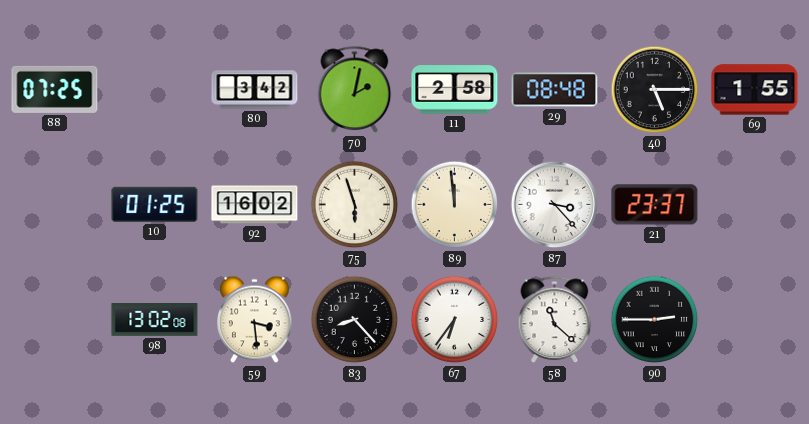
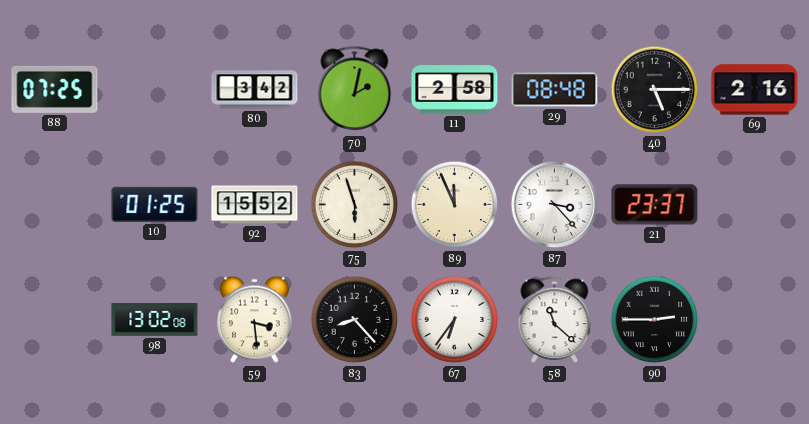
69: 1:55 -> 2:16 (755, 90)
92: 16:02 -> 15:52 (255, 205)
89: 11:59 -> 11:56 (455, 205)
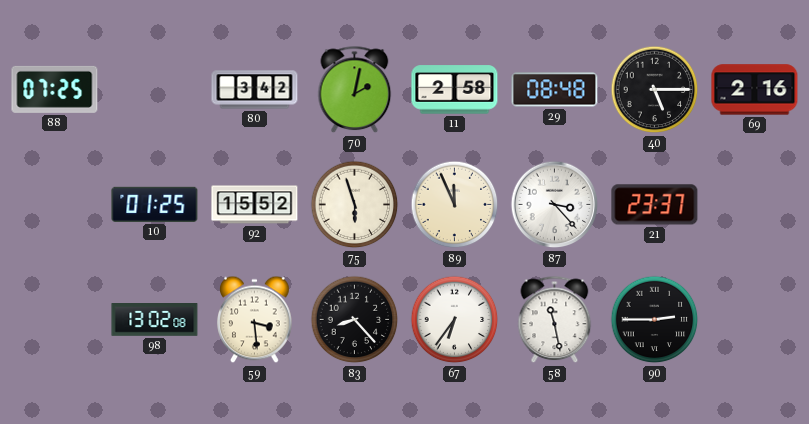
58: 11:22 -> 11:28 (555, 320)
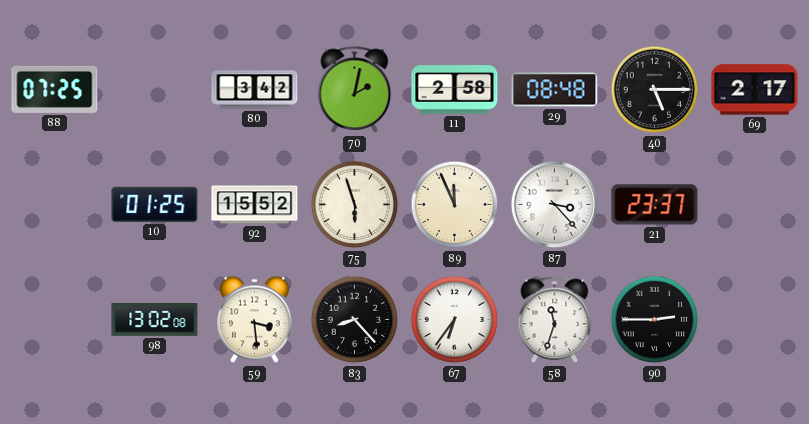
69: 2:16 -> 2:17 (755, 90)
58: 11:28 -> 11:33 (555, 320)
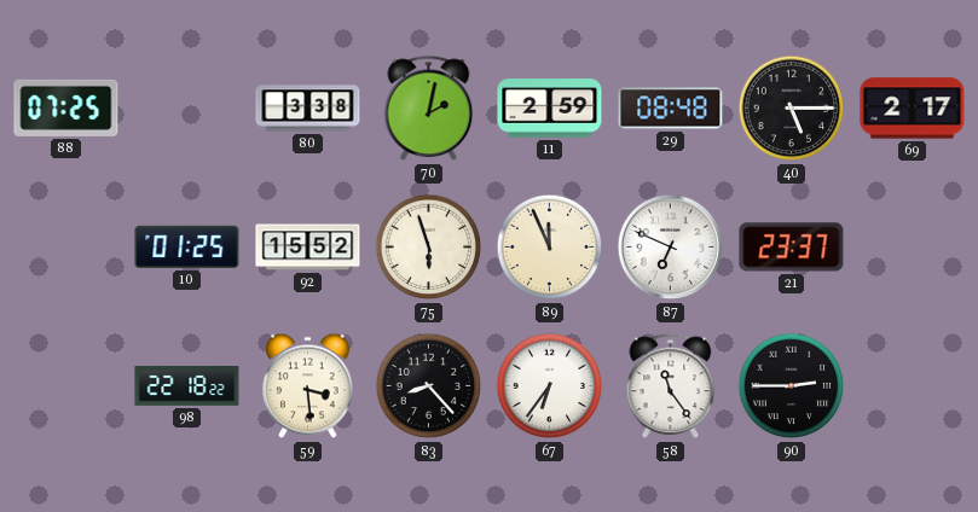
80: 3:42 -> 3:38 (308, 109)
11: 2:58 -> 2:59 (550, 109)
87: 3:23 -> 6:49 (671, 248)
98: 13:02 -> 22:18 (187, 386)
58: 11:33 -> 11:24 (671, 386)
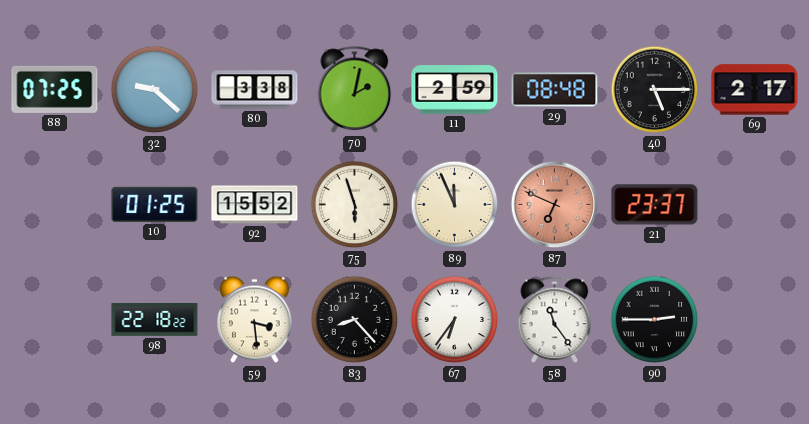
32: none -> 9:22 (155, 90)
87 dial: white -> salmon (555, 205)
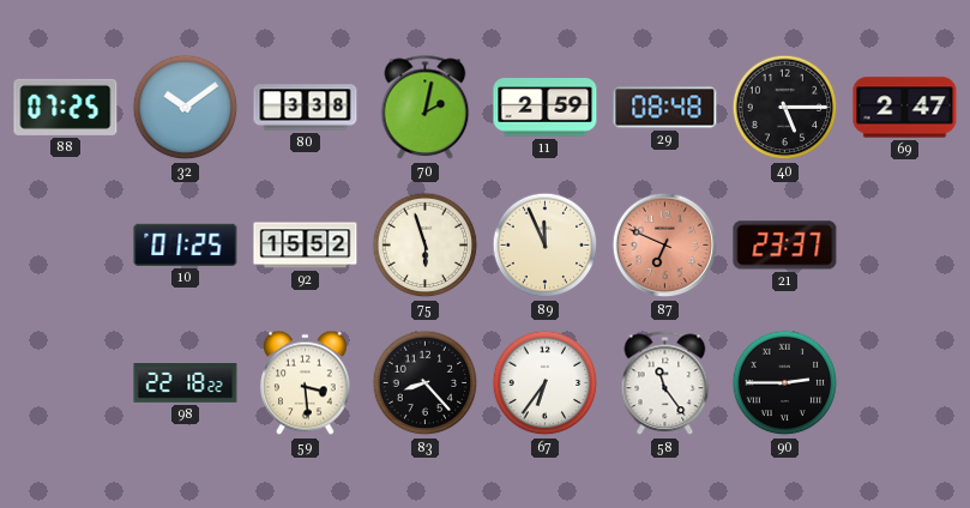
32: 9:22 -> 10:09 (186, 108)
69: 2:17 -> 2:47 (905, 108)
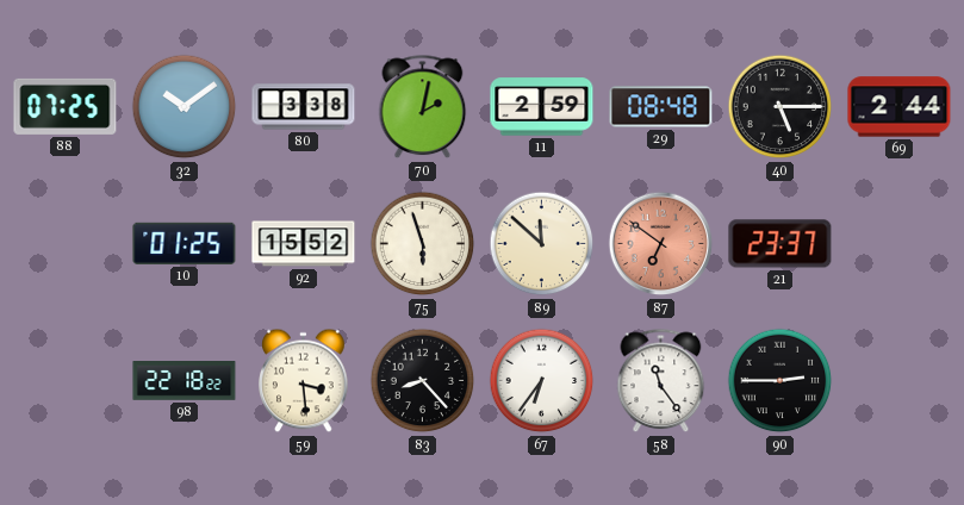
69: 2:47 -> 2:44 (900, 107)
89: 11:56 -> 11:52 (542, 244)
87: 6:49 -> 6:51 (661, 244)
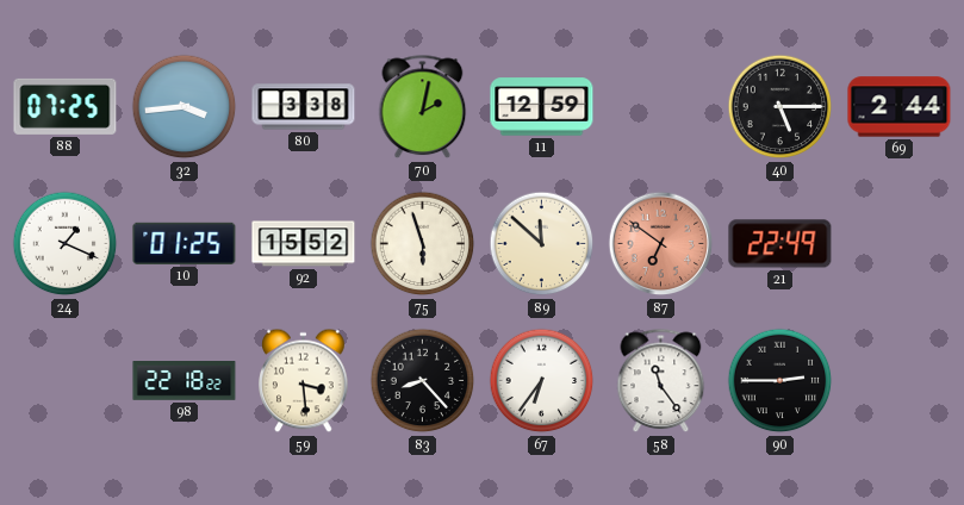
32: 10:09 -> 3:44 (185, 107)
11: 2:59 -> 12:59 (542, 107)
29: 08:48 -> none (661, 107)
24: none -> 1:19 (66, 244)
21: 23:37 -> 22:49 (780, 244)
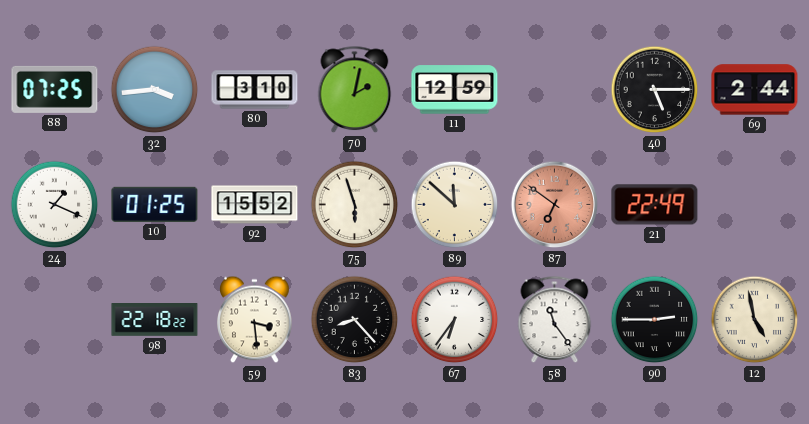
80: 3:38 -> 3:10 (255, 90)
12: none -> 4:58 (755, 320)
